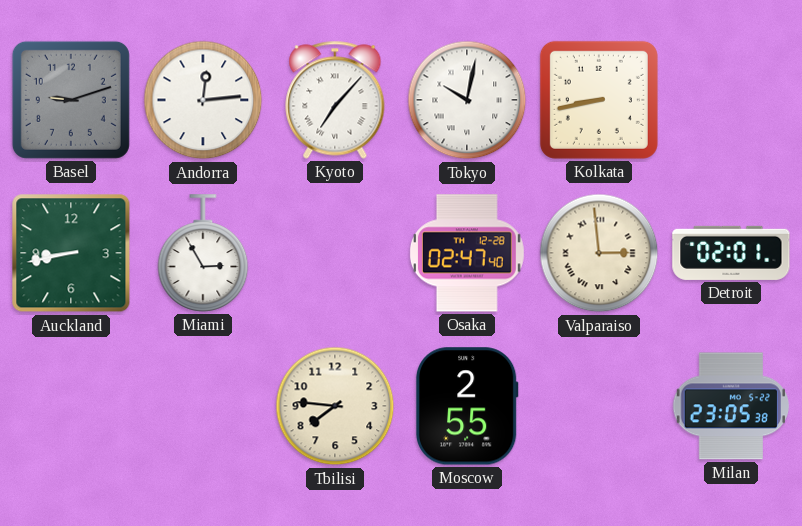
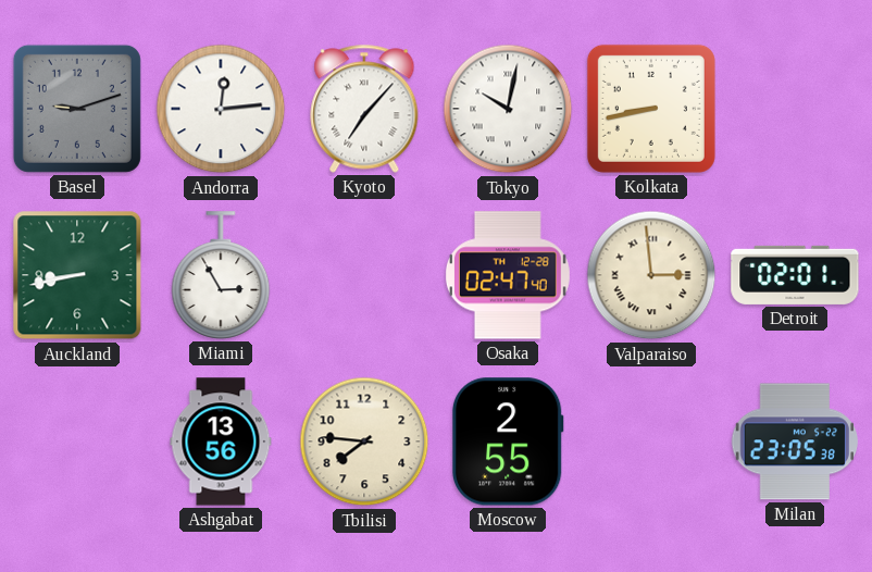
Ashgabat: none -> 13:56 (221, 442)
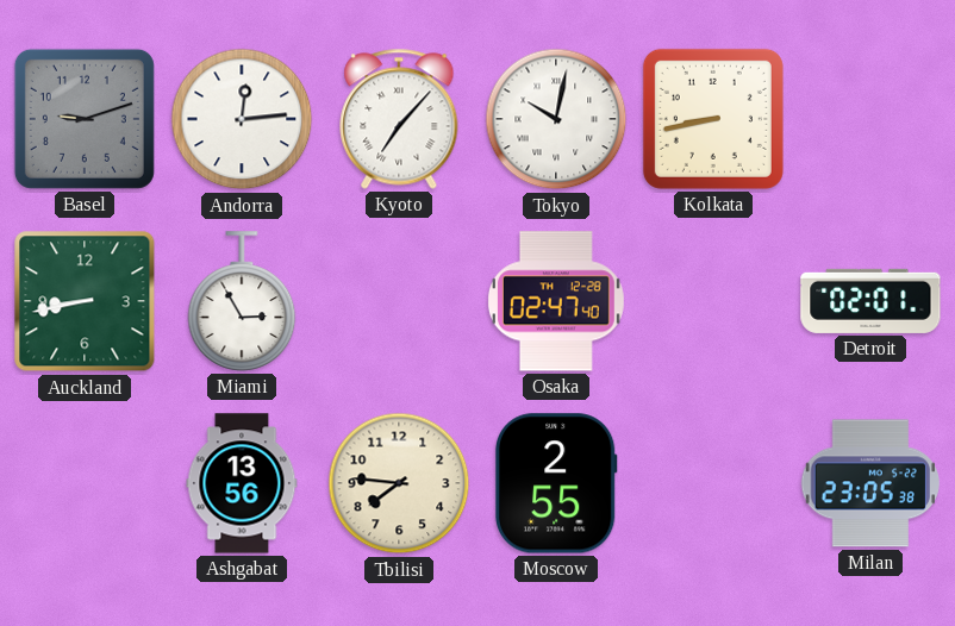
Valparaiso: 2:59 -> none (651, 275)
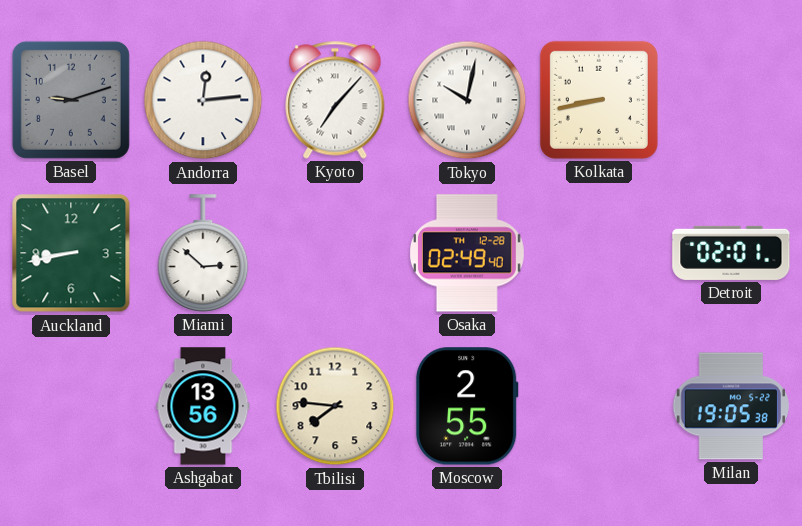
Miami: 2:55 -> 2:52 (203, 253)
Osaka: 02:47 -> 02:49 (467, 253)
Milan: 23:05 -> 19:05 (730, 406)
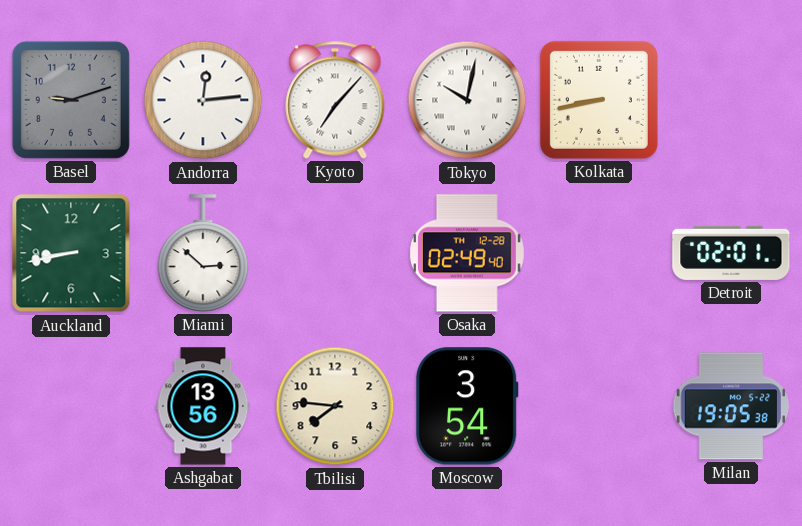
Moscow: 2:55 -> 3:54 (467, 406)
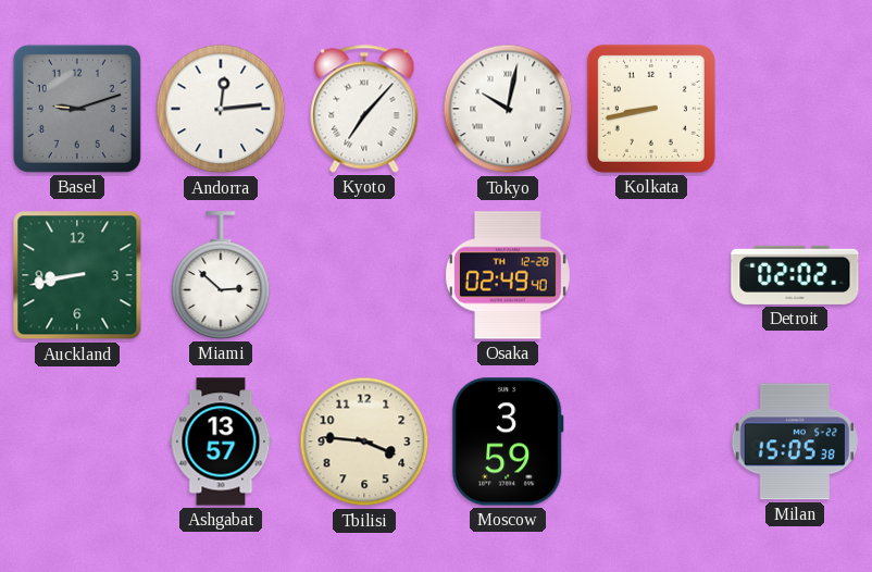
Detroit: 02:01 -> 02:02 (795, 275)
Ashgabat: 13:56 -> 13:57 (221, 442)
Tbilisi: 7:46 -> 3:46 (364, 442)
Moscow: 3:54 -> 3:59 (508, 442)
Milan: 19:05 -> 15:05 (794, 442)
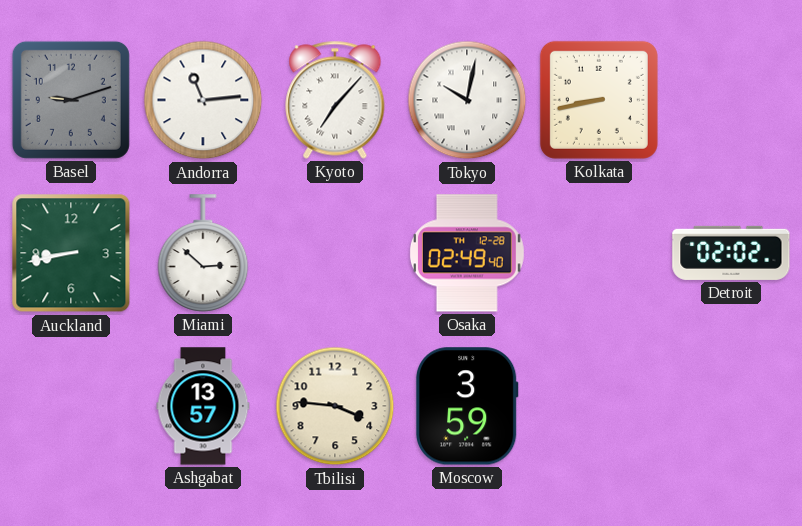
Andorra: 12:14 -> 11:14 (203, 100)
Milan: 15:05 -> none (794, 442)
